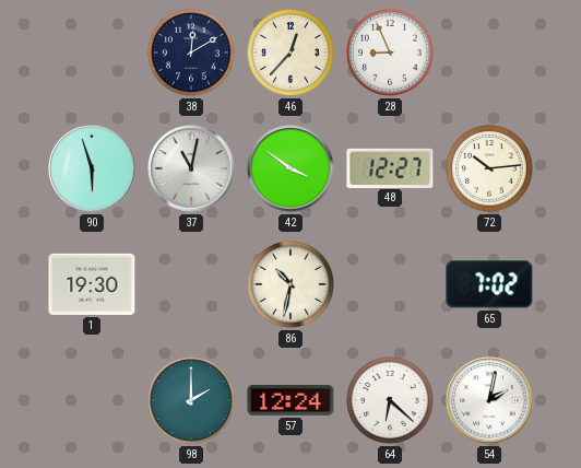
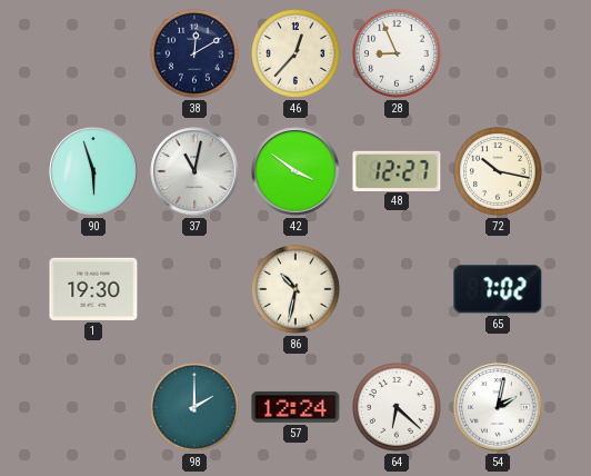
72: 10:14 -> 10:17 (499, 172)
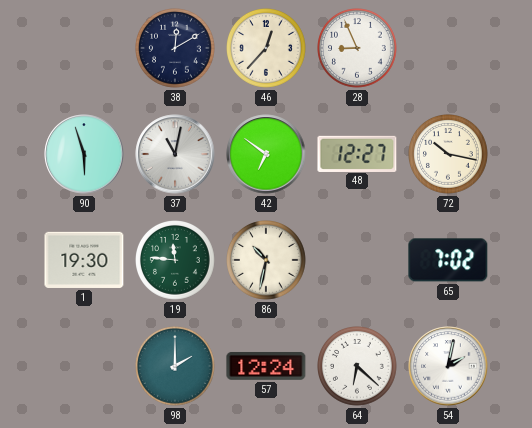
42: 3:51 -> 6:51 (266, 154)
19: none -> 11:46 (176, 261)
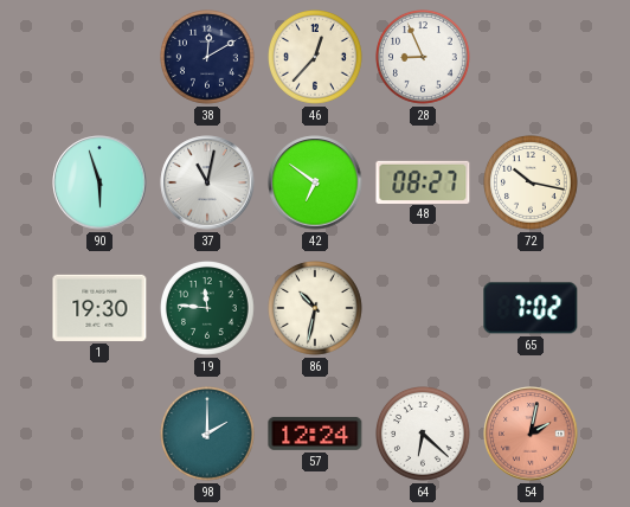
48: 12:27 -> 08:27 (423, 181)
54 dial: white -> salmon (531, 434)
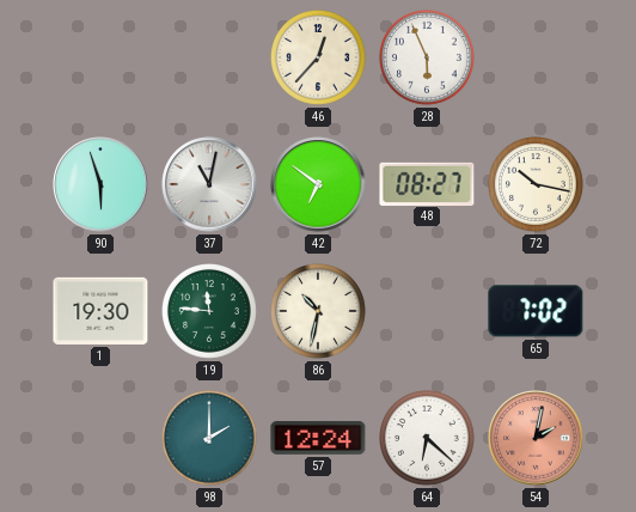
38: 12:10 -> none (208, 58)
28: 8:56 -> 5:56 (428, 59)
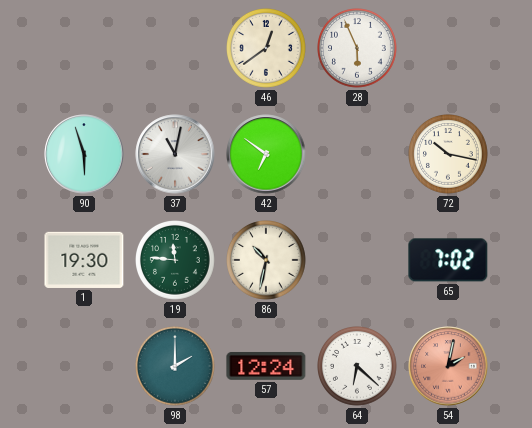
46: 12:37 -> 12:39 (267, 49)
48: 08:27 -> none (427, 183)
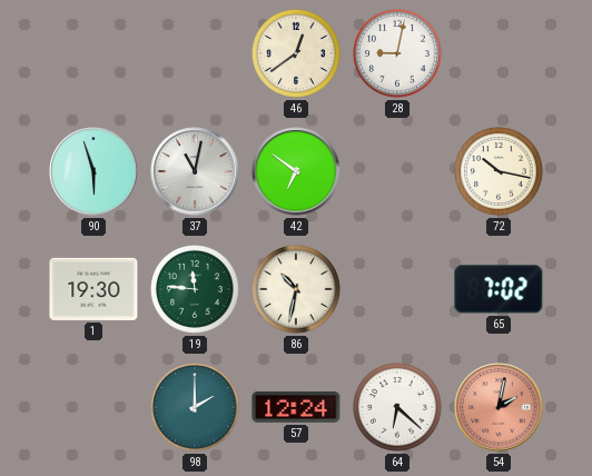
28: 5:56 -> 9:02 (398, 54)
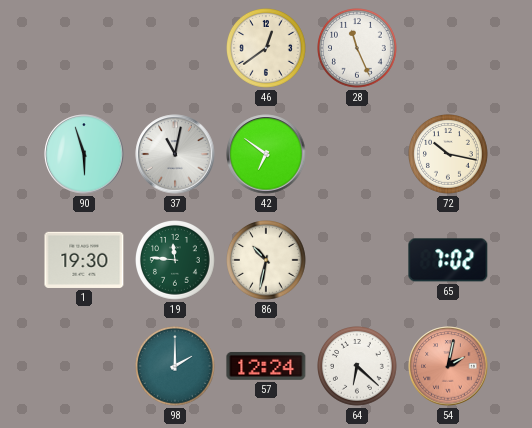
28: 9:02 -> 11:26 (358, 49)
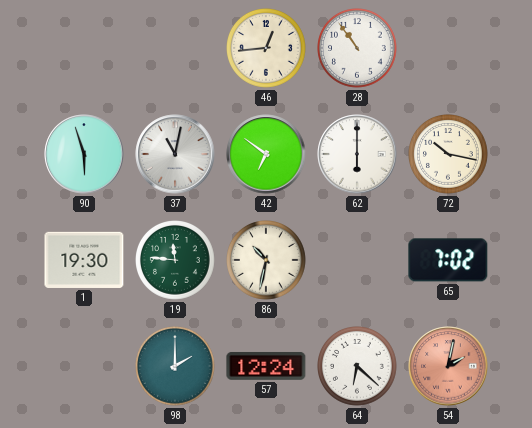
46: 12:39 -> 12:44 (267, 49)
28: 11:26 -> 10:54 (358, 49)
62: none -> 6:00 (357, 154)
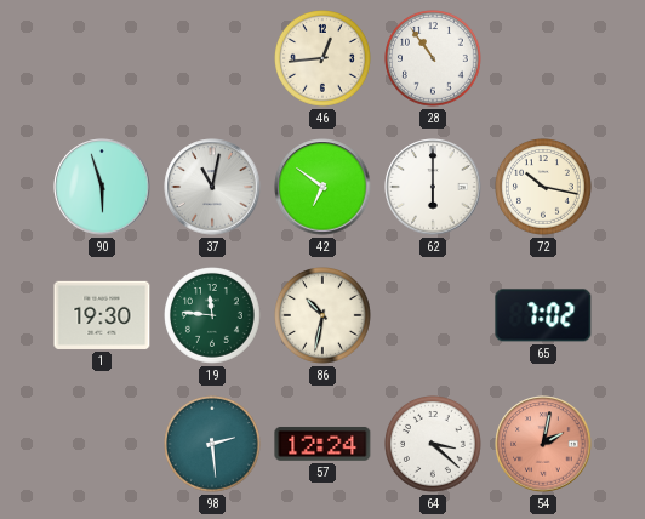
98: 2:00 -> 2:29 (213, 445)
64: 6:22 -> 3:22 (434, 445)
